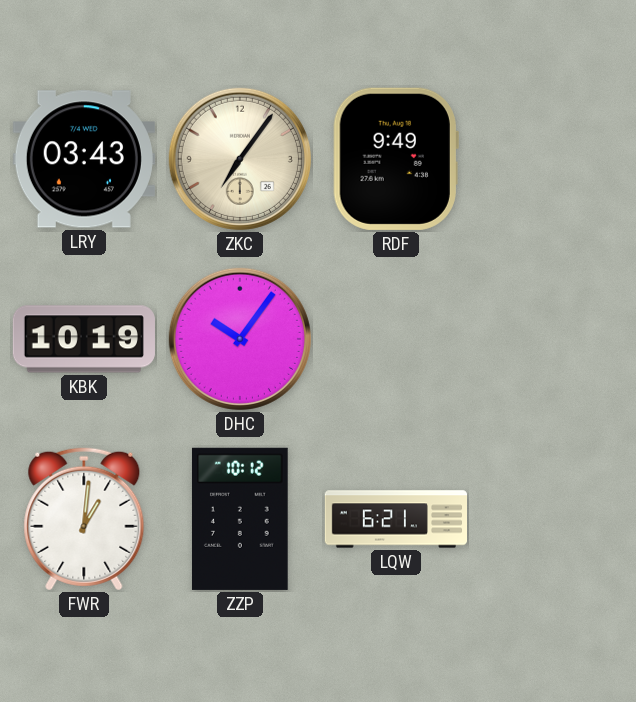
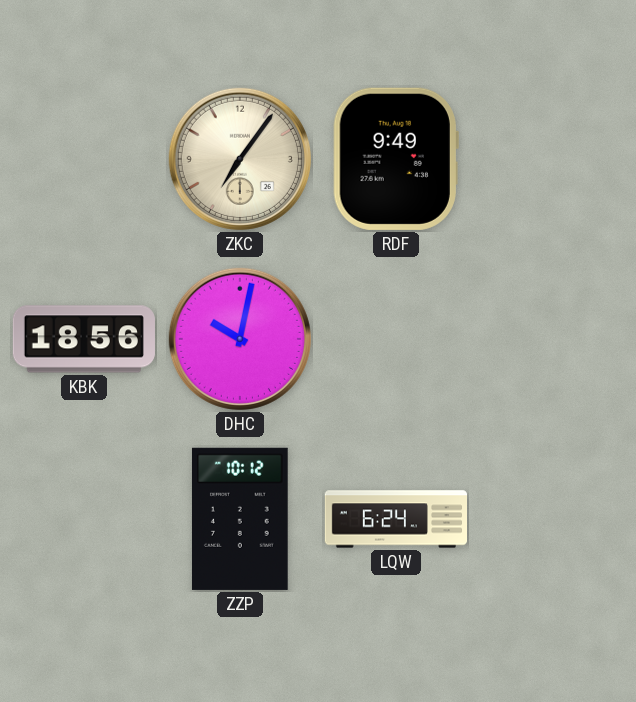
LRY: 03:43 -> none (84, 159)
KBK: 10:19 -> 18:56 (84, 339)
DHC: 10:06 -> 10:02 (240, 339)
FWR: 1:01 -> none (84, 519)
LQW: 6:21 -> 6:24 (395, 519)
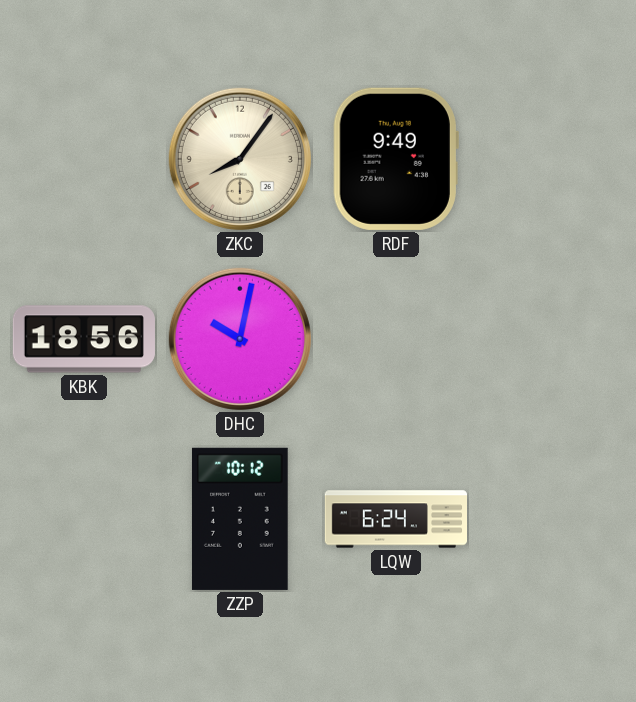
ZKC: 7:06 -> 8:06 (240, 159)
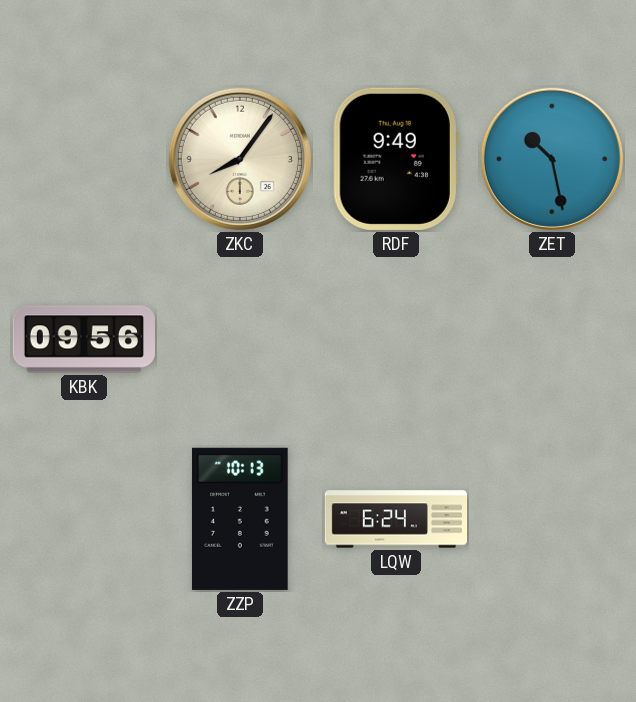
ZET: none -> 10:28 (552, 159)
KBK: 18:56 -> 09:56 (84, 339)
DHC: 10:02 -> none (240, 339)
ZZP: 10:12 -> 10:13 (240, 519)
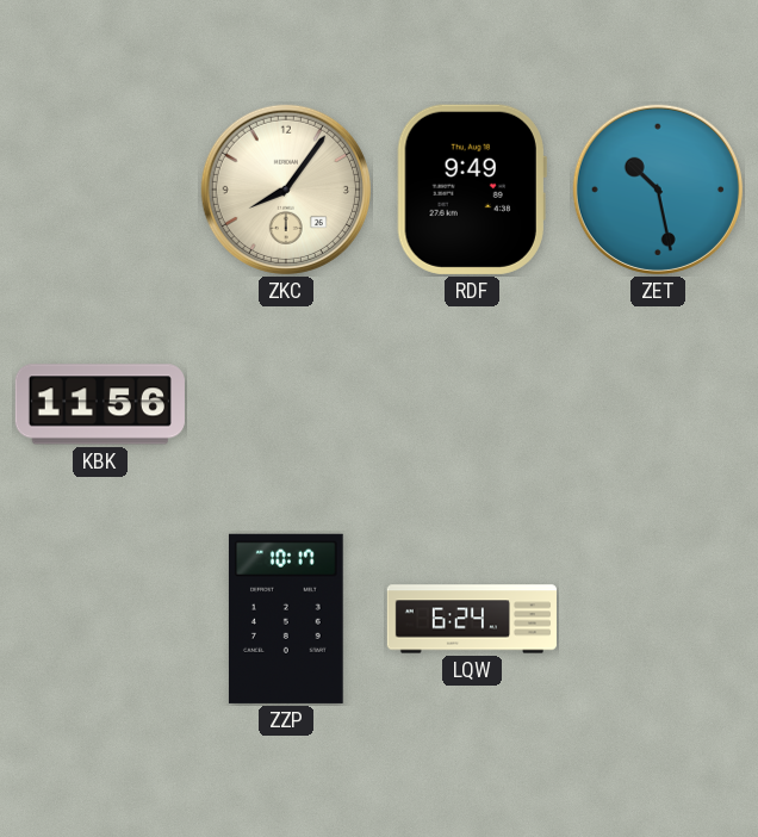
KBK: 09:56 -> 11:56 (100, 404)
ZZP: 10:13 -> 10:17 (286, 619)
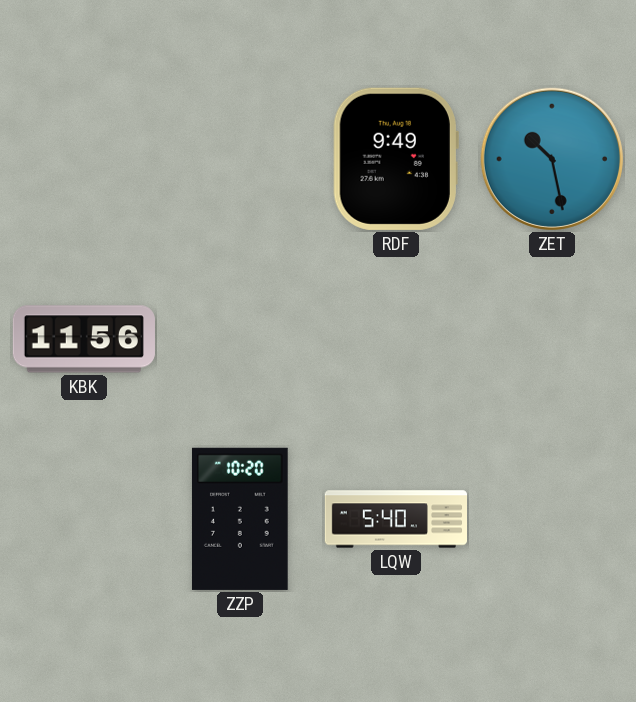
ZKC: 8:06 -> none (286, 190)
ZZP: 10:17 -> 10:20 (240, 519)
LQW: 6:24 -> 5:40 (395, 519)
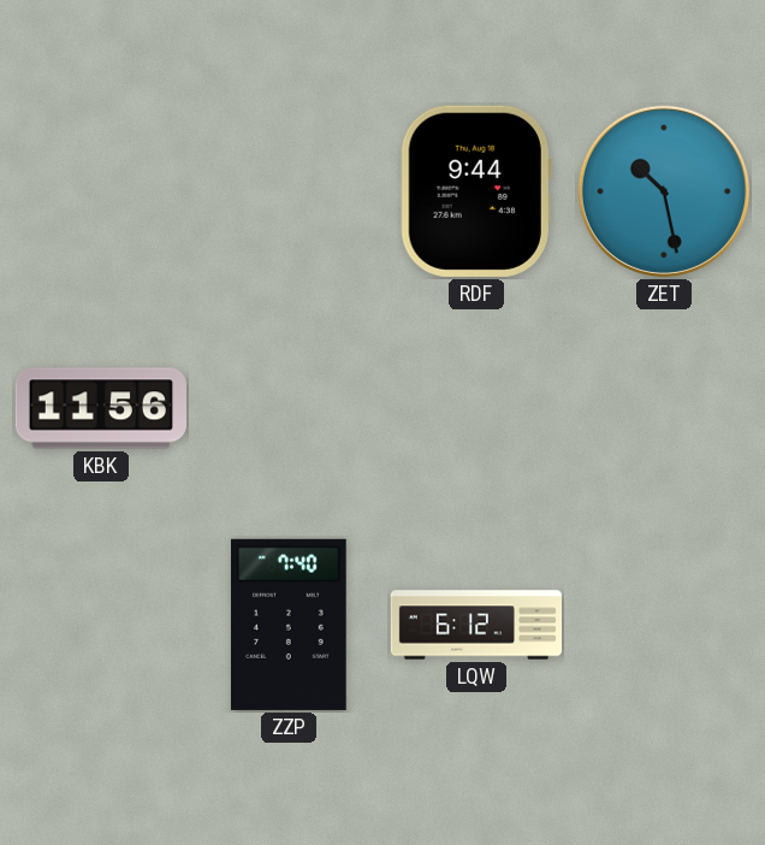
RDF: 9:49 -> 9:44 (476, 191)
ZZP: 10:20 -> 7:40 (289, 625)
LQW: 5:40 -> 6:12 (475, 625)
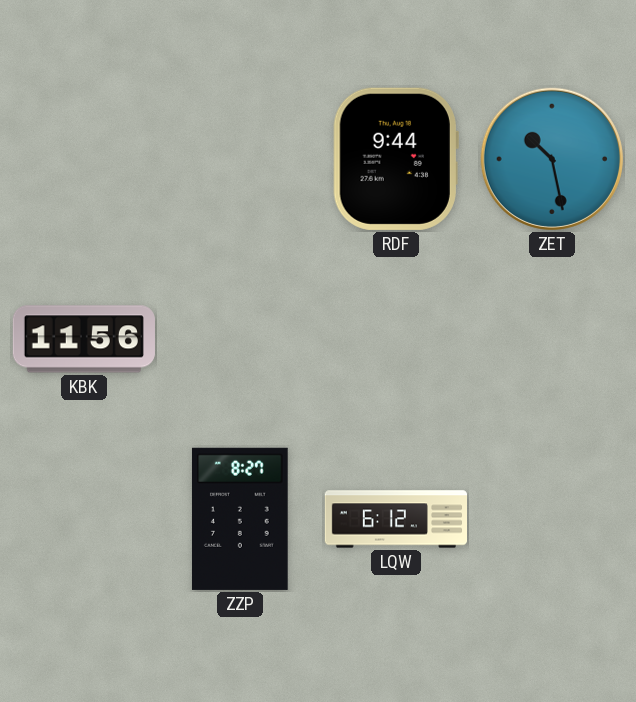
ZZP: 7:40 -> 8:27 (240, 519)
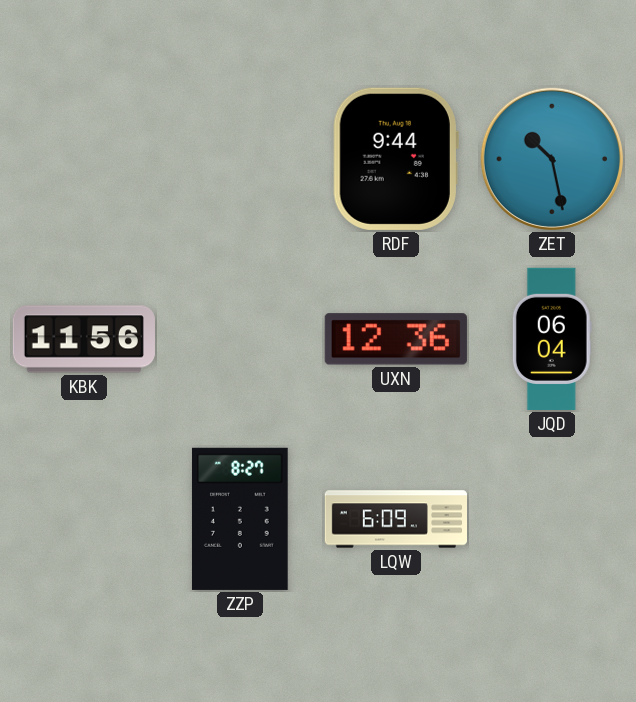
UXN: none -> 12:36 (396, 339)
JQD: none -> 06:04 (552, 339)
LQW: 6:12 -> 6:09 (395, 519)
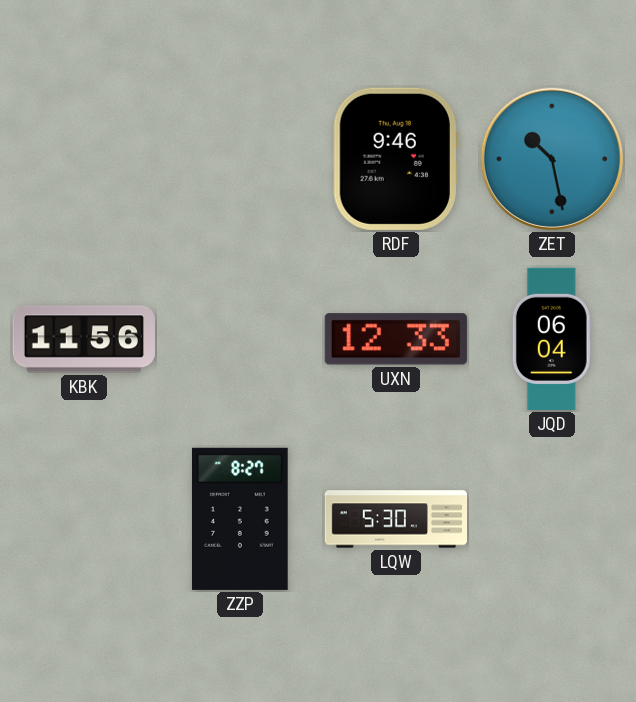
RDF: 9:44 -> 9:46 (396, 159)
UXN: 12:36 -> 12:33 (396, 339)
LQW: 6:09 -> 5:30 (395, 519)
